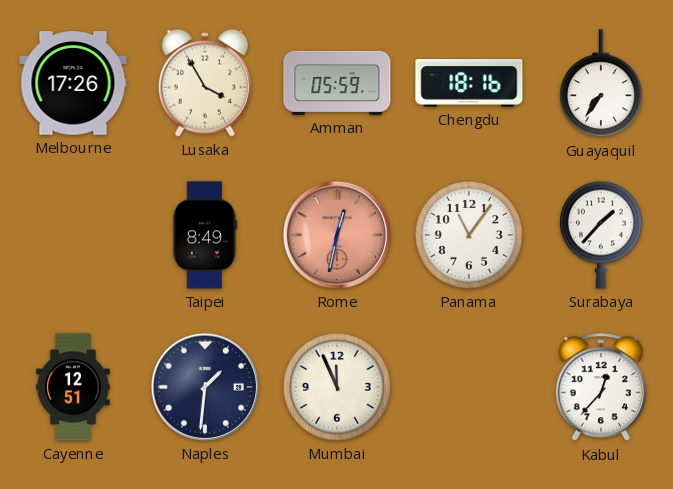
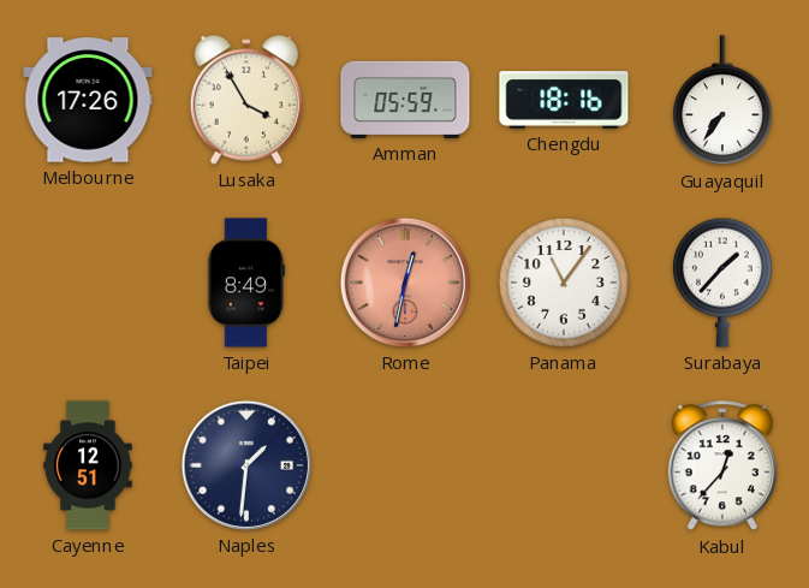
Mumbai: 11:56 -> none (338, 388)
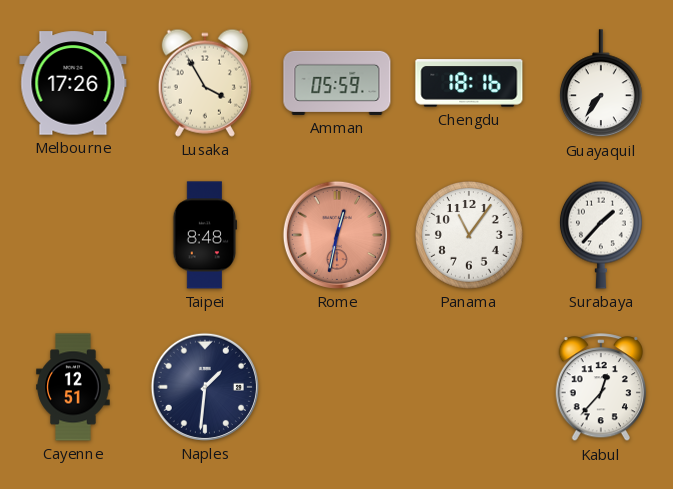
Taipei: 8:49 -> 8:48 (205, 235)
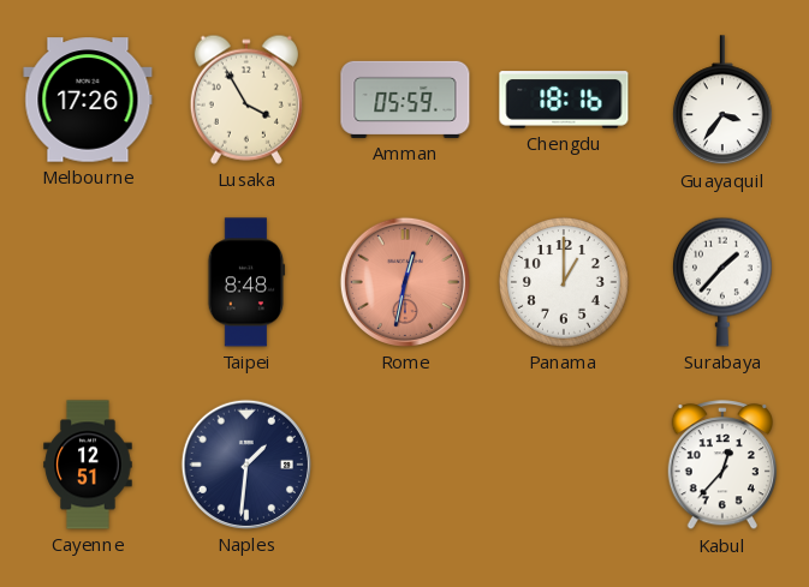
Guayaquil: 7:36 -> 3:36 (722, 101)
Panama: 11:06 -> 1:00 (565, 283)
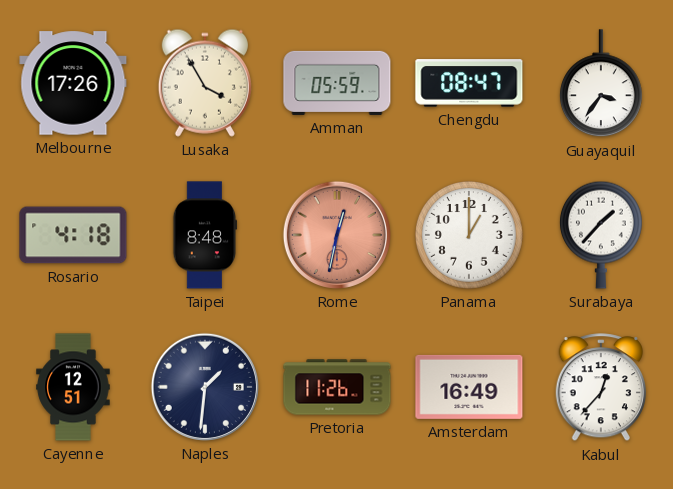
Chengdu: 18:16 -> 08:47 (469, 83)
Rosario: none -> 4:18 (73, 235)
Pretoria: none -> 11:26 (337, 387)
Amsterdam: none -> 16:49 (469, 387)
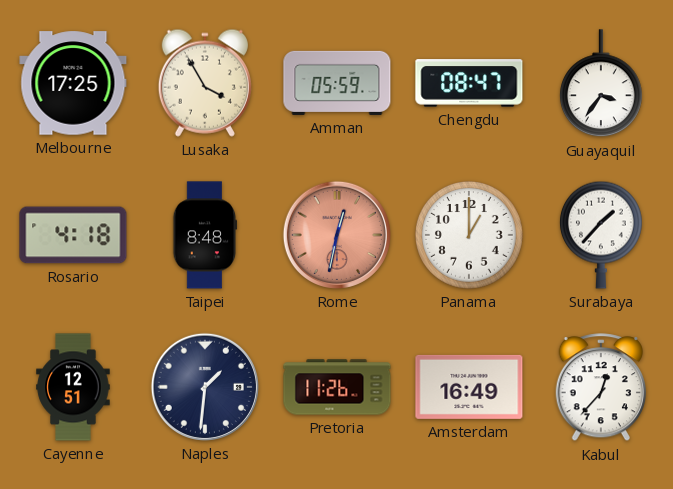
Melbourne: 17:26 -> 17:25 (73, 83)
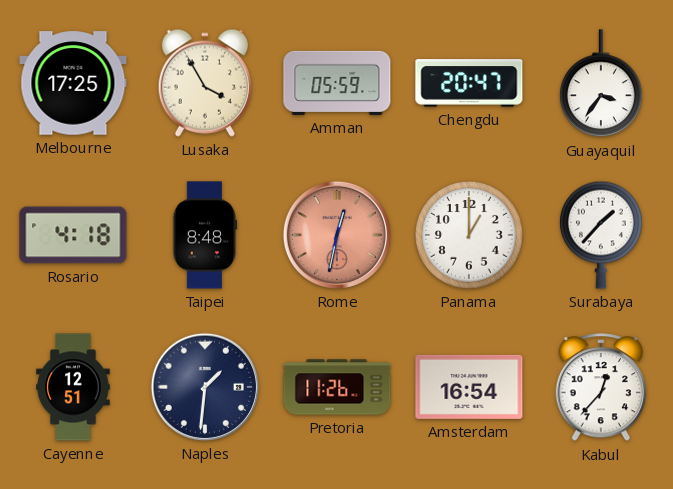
Chengdu: 08:47 -> 20:47 (469, 83)
Amsterdam: 16:49 -> 16:54 (469, 387)
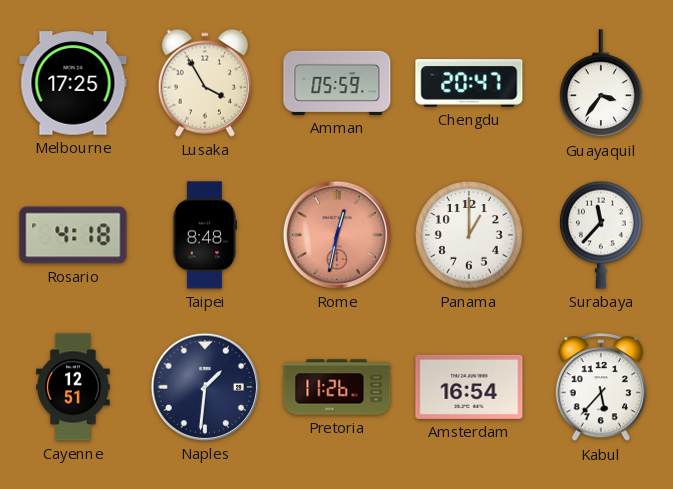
Surabaya: 1:37 -> 11:37 (601, 235)
Kabul: 12:37 -> 5:37 (600, 388)
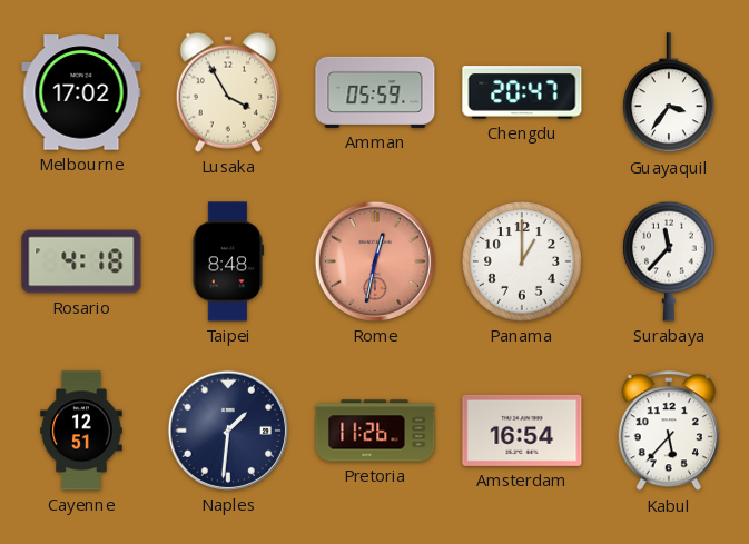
Melbourne: 17:25 -> 17:02 (81, 92)
